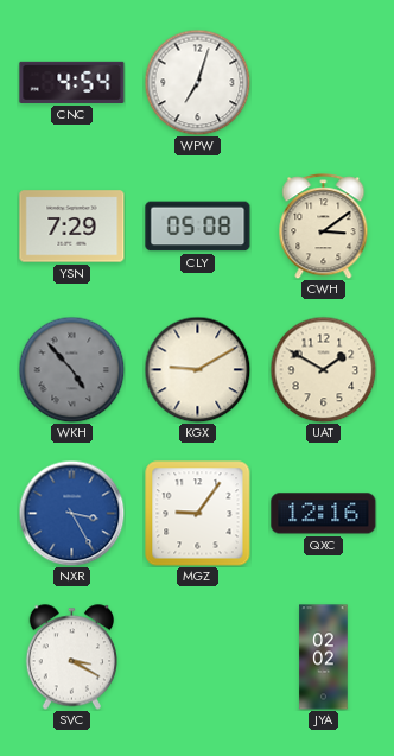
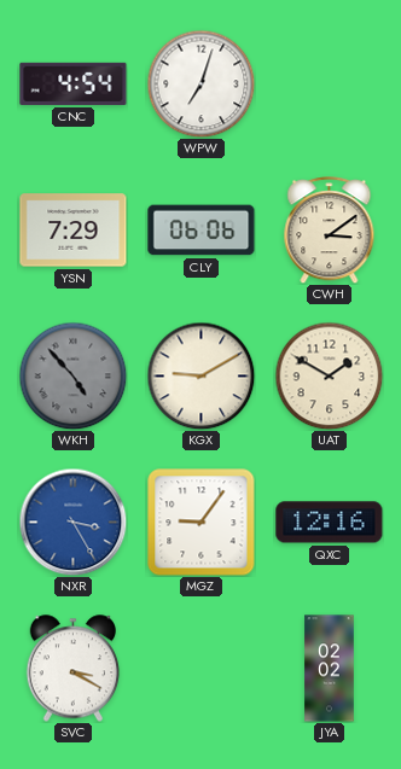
CLY: 05:08 -> 06:06 (202, 231)
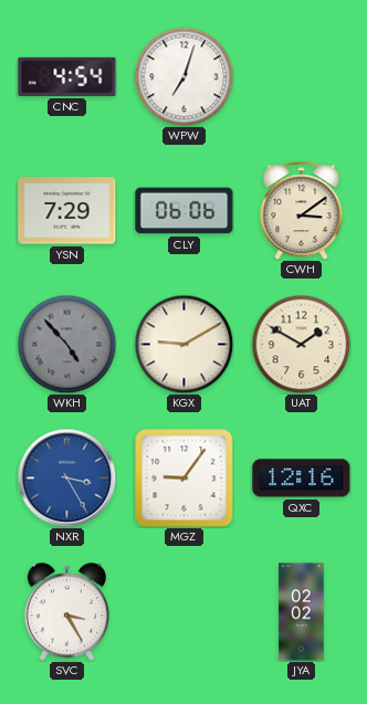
SVC: 3:20 -> 3:25 (67, 612)
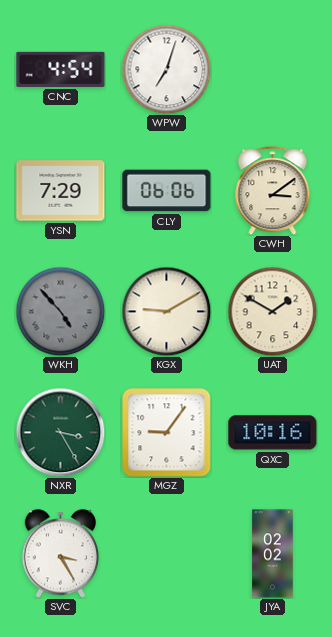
NXR dial: blue -> green (60, 432)
QXC: 12:16 -> 10:16 (273, 433)
